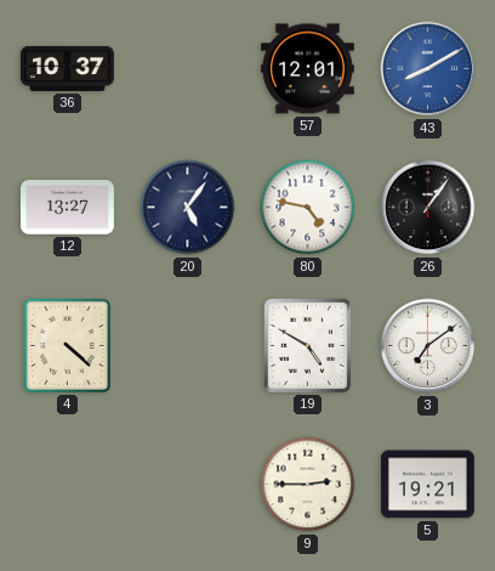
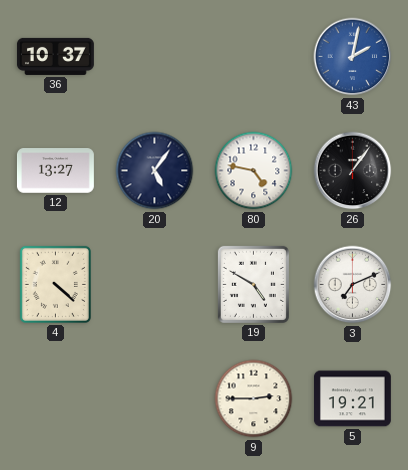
57: 12:01 -> none (307, 69)
43: 8:10 -> 2:02 (353, 57)
3: 7:09 -> 7:11 (353, 285)
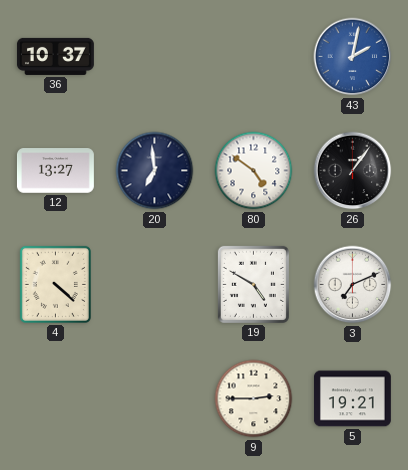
20: 5:06 -> 6:59 (155, 171)
80: 4:47 -> 4:51 (254, 171)
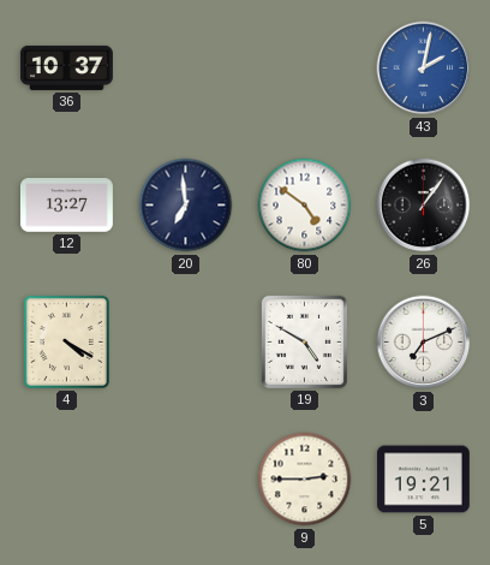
4: 4:22 -> 4:20 (66, 341)
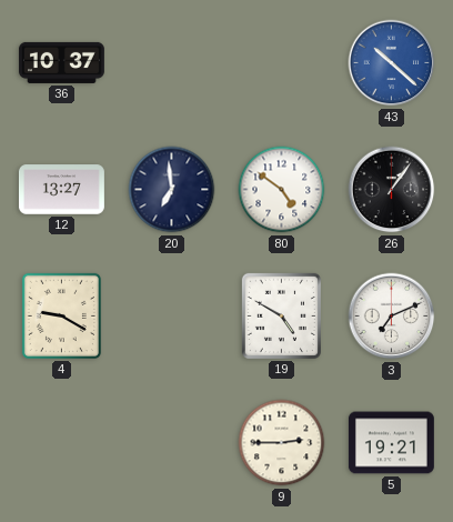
43: 2:02 -> 10:22 (392, 63)
4: 4:20 -> 9:20 (61, 315)
